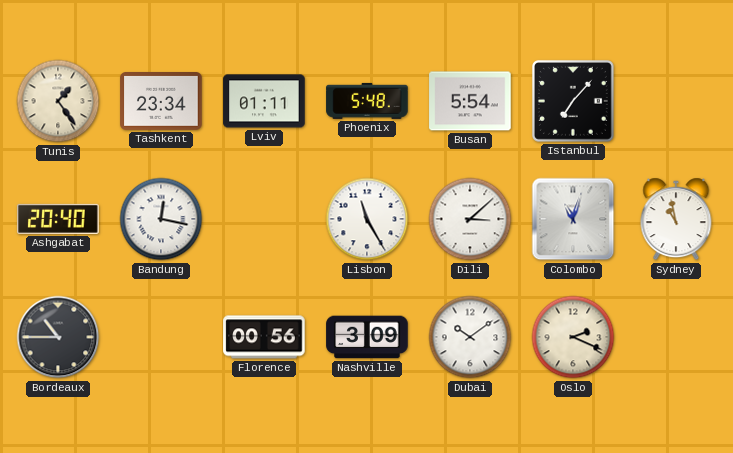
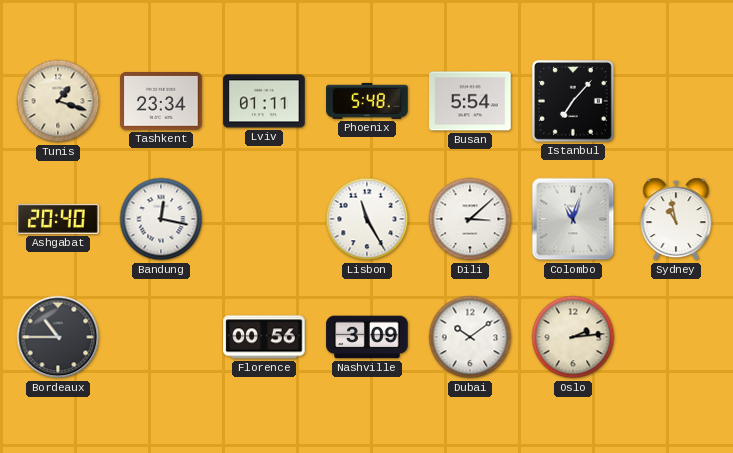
Tunis: 1:24 -> 1:18 (58, 101)
Oslo: 2:19 -> 2:14 (573, 337)
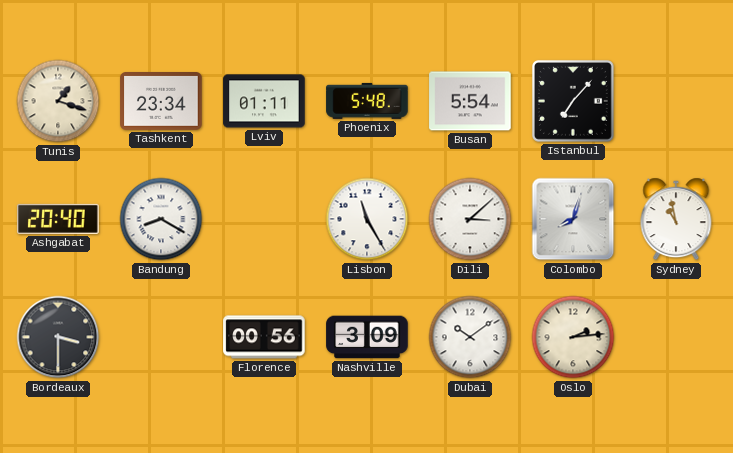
Bandung: 12:17 -> 8:20 (161, 219)
Colombo: 11:03 -> 8:03 (573, 219)
Bordeaux: 10:45 -> 3:30 (58, 337)
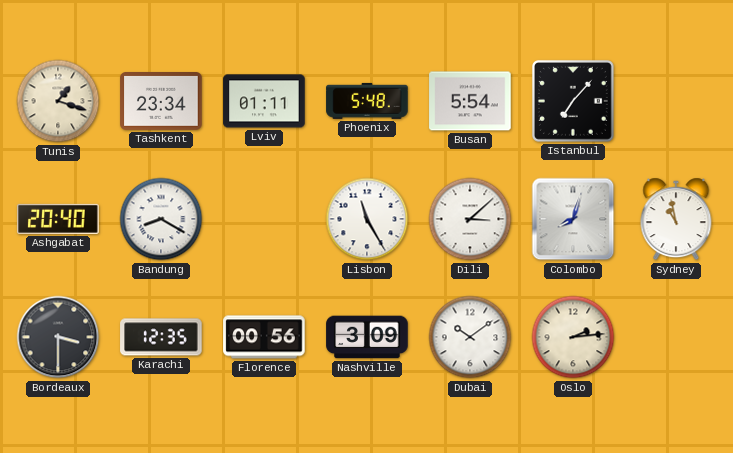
Karachi: none -> 12:35 (161, 337)
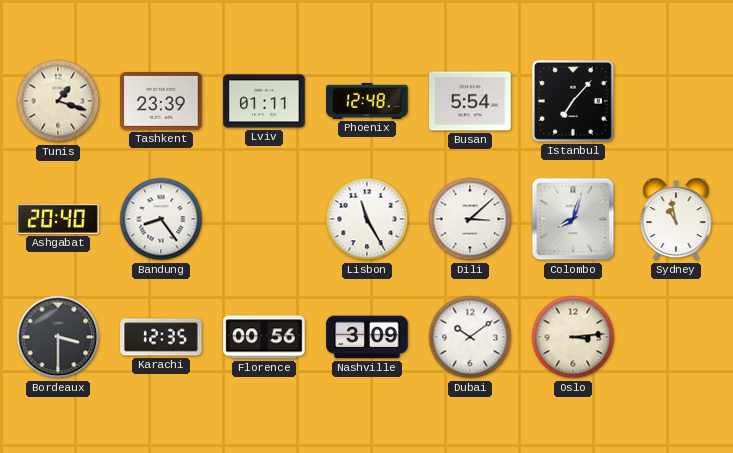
Tashkent: 23:34 -> 23:39 (161, 102)
Phoenix: 5:48 -> 12:48 (367, 101)
Bandung: 8:20 -> 8:24 (161, 219)
Oslo: 2:14 -> 3:14 (573, 337)
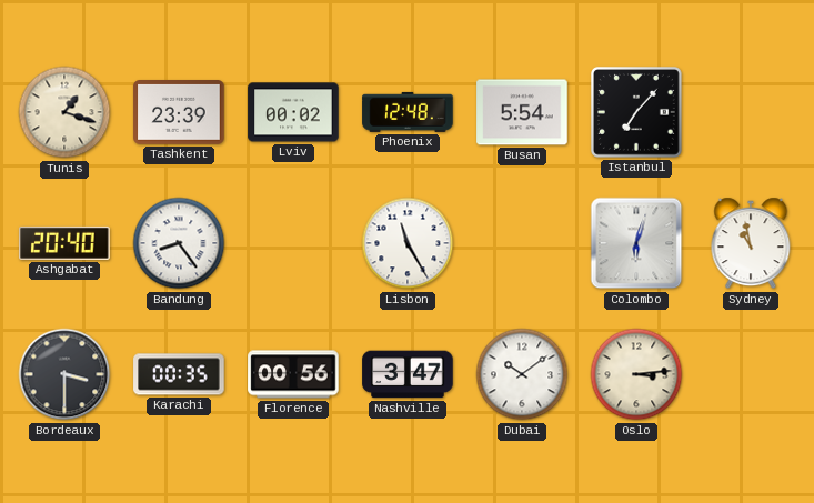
Lviv: 01:11 -> 00:02 (293, 112)
Dili: 3:08 -> none (470, 219)
Colombo: 8:03 -> 6:03 (636, 243)
Karachi: 12:35 -> 00:35 (179, 374)
Nashville: 3:09 -> 3:47 (408, 374)
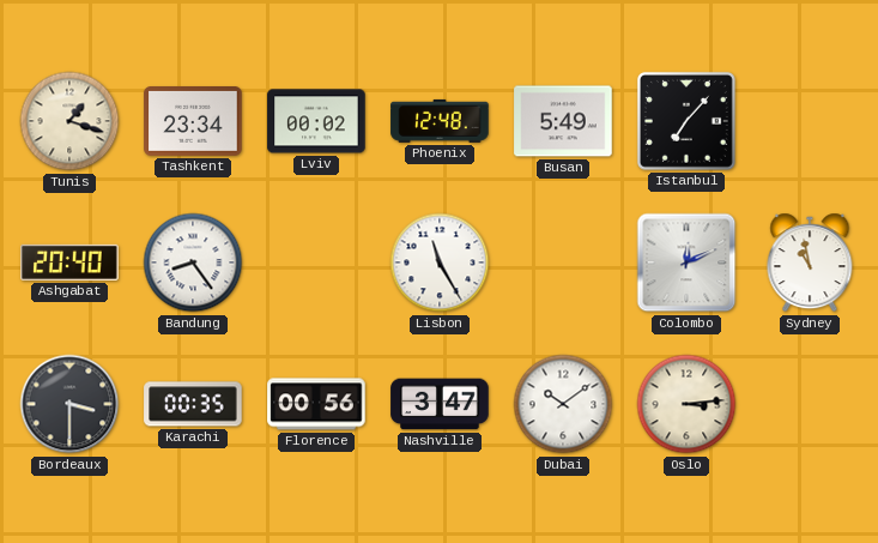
Tashkent: 23:39 -> 23:34 (193, 122)
Busan: 5:54 -> 5:49 (563, 121)
Colombo: 6:03 -> 12:11 (686, 263)
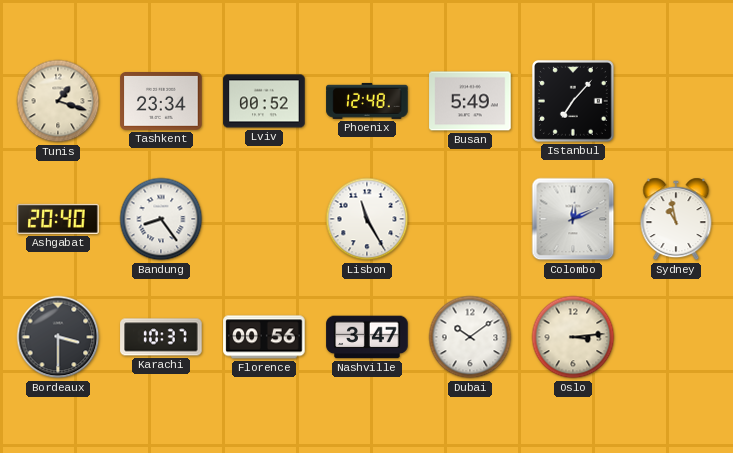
Lviv: 00:02 -> 00:52 (264, 101)
Karachi: 00:35 -> 10:37 (161, 337)
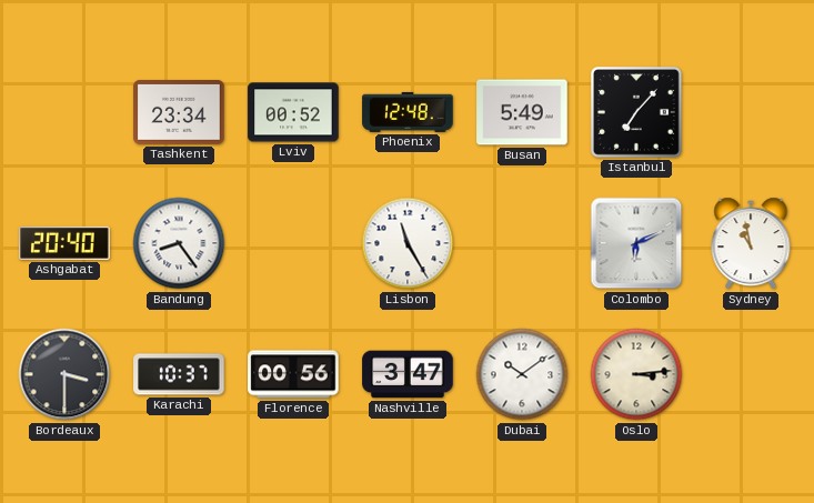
Tunis: 1:18 -> none (58, 101)
Colombo: 12:11 -> 6:11 (636, 243)
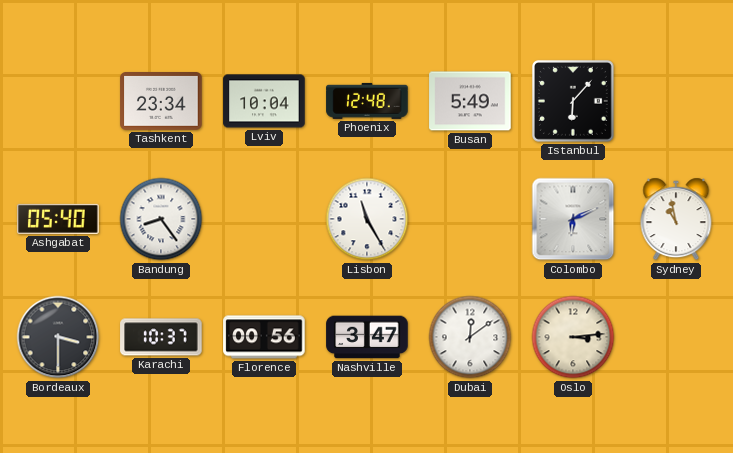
Lviv: 00:52 -> 10:04 (264, 101)
Istanbul: 7:07 -> 6:07 (573, 101)
Ashgabat: 20:40 -> 05:40 (58, 219)
Dubai: 10:09 -> 12:09 (470, 337)
